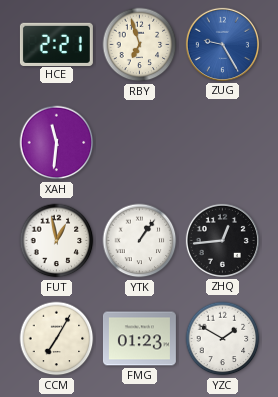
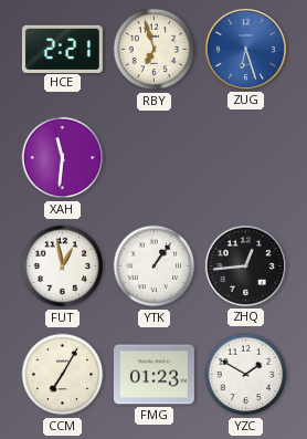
ZUG: 9:25 -> 6:27 (245, 49)
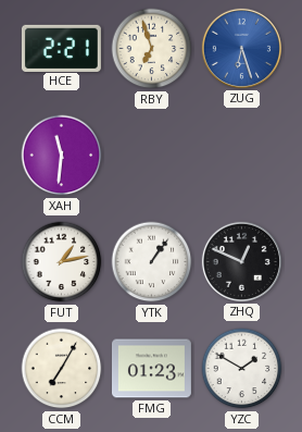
FUT: 12:58 -> 1:13 (62, 262)
ZHQ: 12:44 -> 12:49 (241, 261)
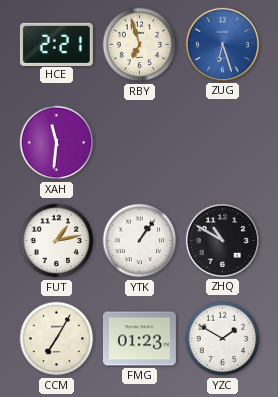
ZHQ: 12:49 -> 10:50 (222, 240)
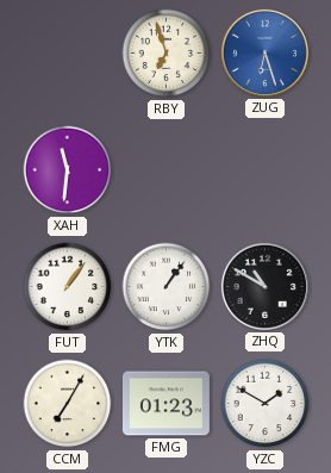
HCE: 2:21 -> none (56, 44)
FUT: 1:13 -> 1:06 (68, 287)
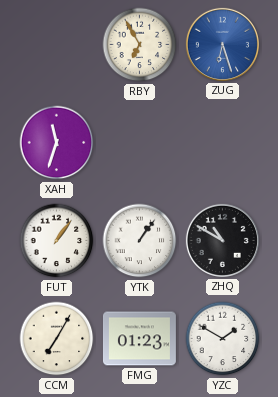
RBY: 6:57 -> 6:55 (140, 45)
XAH: 11:31 -> 11:33 (57, 143)
